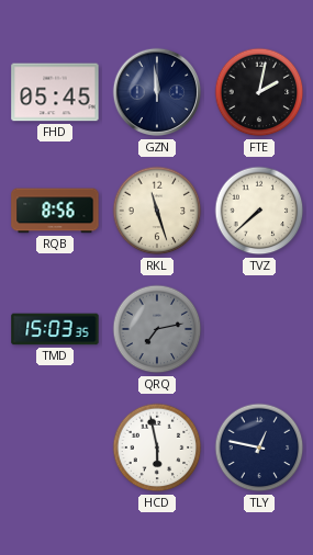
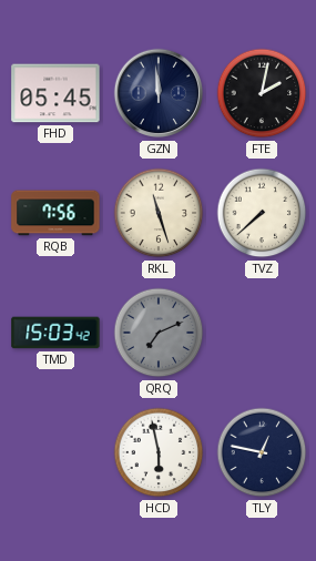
RQB: 8:56 -> 7:56 (55, 213)
TMD: 15:03:35 -> 15:03:42 (55, 333)
QRQ: 7:13 -> 7:11 (159, 333)
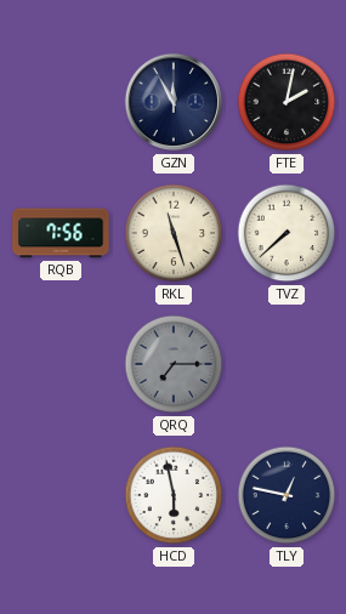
FHD: 05:45 -> none (55, 93)
GZN: 11:59 -> 11:55 (174, 102)
TMD: 15:03 -> none (55, 333)
QRQ: 7:11 -> 7:15 (174, 364)
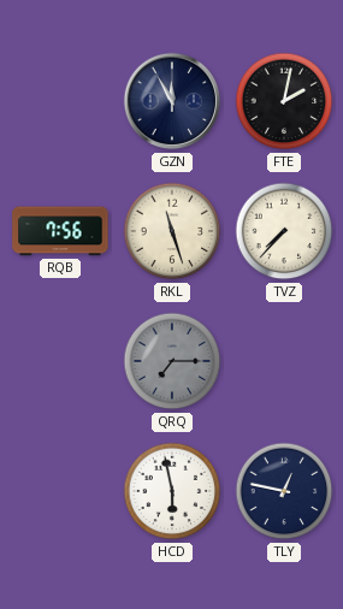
TVZ: 7:38 -> 7:37 (284, 231)
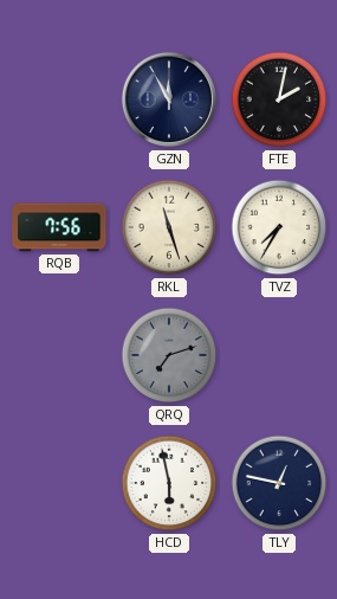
TVZ: 7:37 -> 7:35 (279, 227)
QRQ: 7:15 -> 7:12 (169, 355)
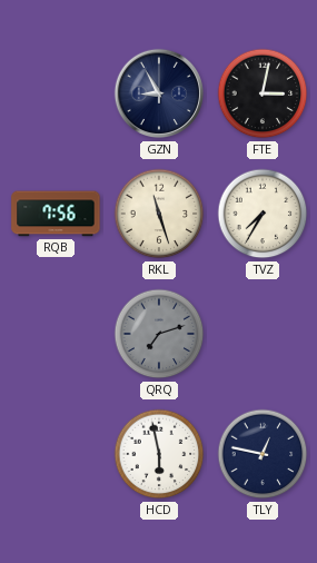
GZN: 11:55 -> 8:55 (159, 93)
FTE: 2:02 -> 3:02 (262, 93)
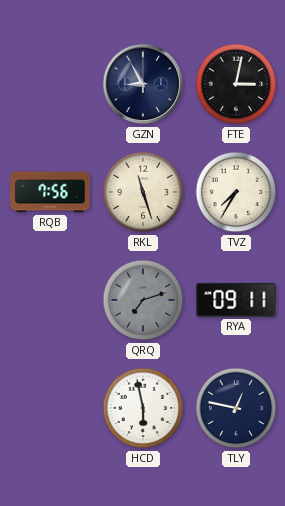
RYA: none -> 09:11 (236, 300)
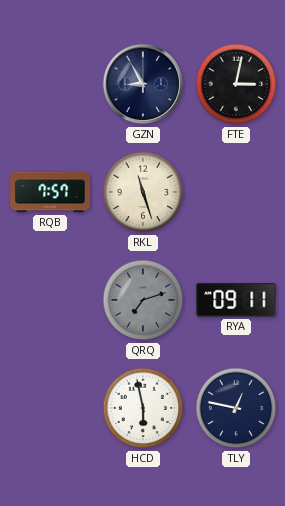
RQB: 7:56 -> 7:57 (50, 192)
TVZ: 7:35 -> none (236, 192)
